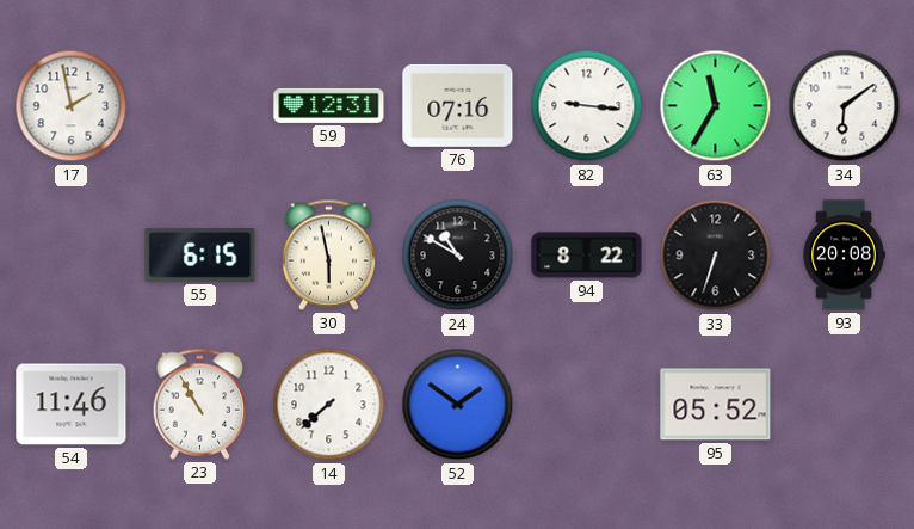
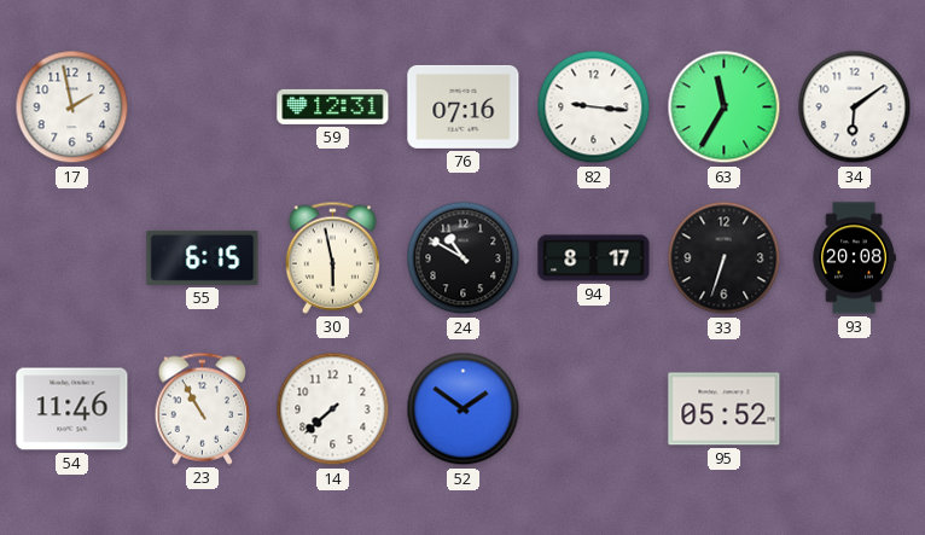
94: 8:22 -> 8:17 (594, 258)
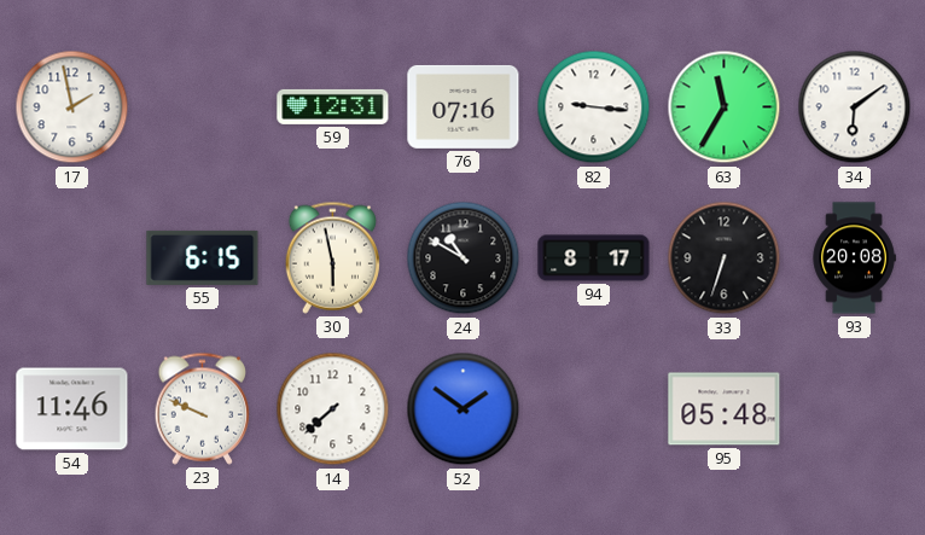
23: 10:55 -> 9:49 (202, 408)
95: 05:52 -> 05:48 (725, 409)
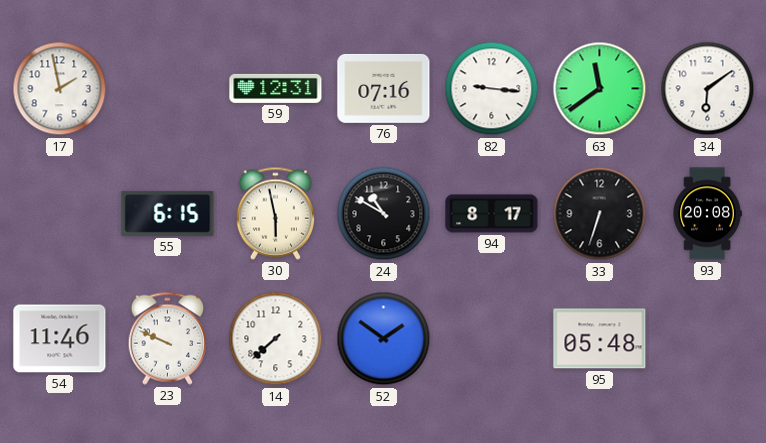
63: 11:35 -> 11:39 (600, 89)
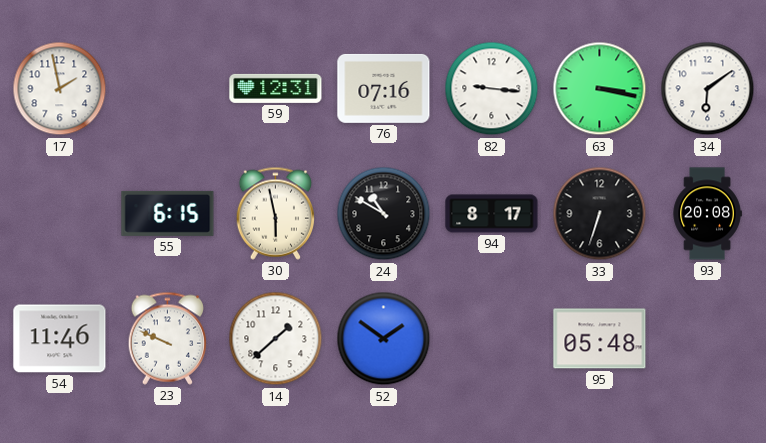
63: 11:39 -> 3:17 (600, 89)
14: 7:38 -> 1:38 (276, 339)
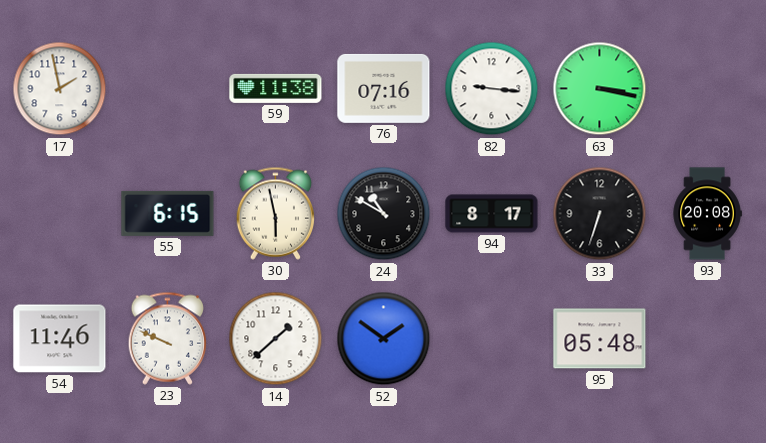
59: 12:31 -> 11:38 (276, 88)
34: 6:09 -> none (708, 89)
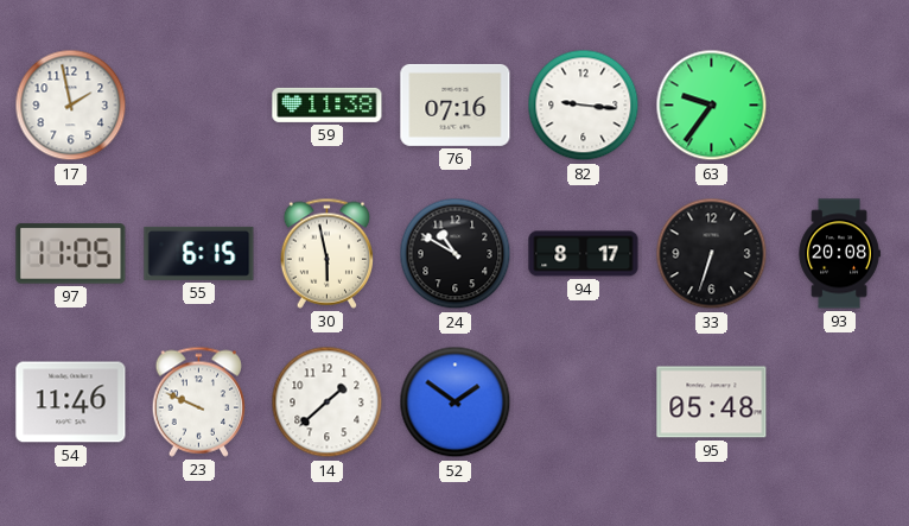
63: 3:17 -> 9:36 (712, 106)
97: none -> 11:05 (71, 254)
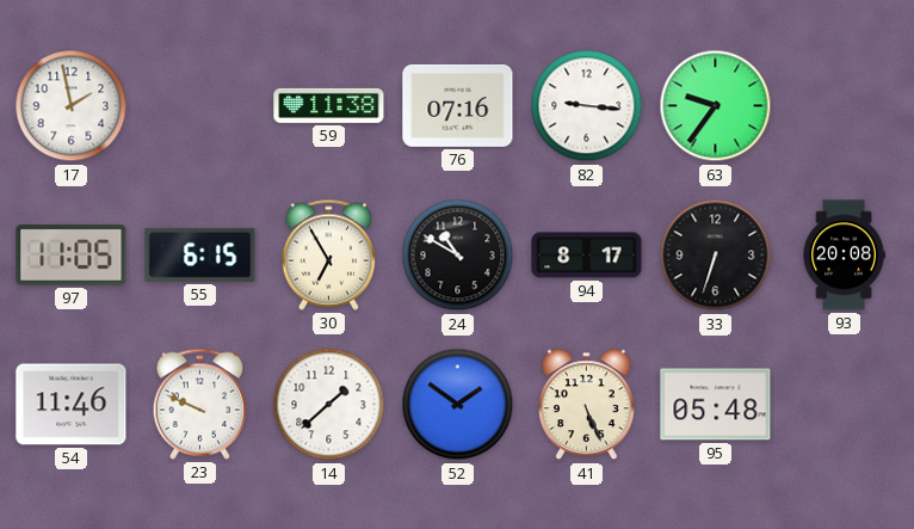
30: 5:58 -> 6:55 (328, 254)
41: none -> 5:26 (587, 405)
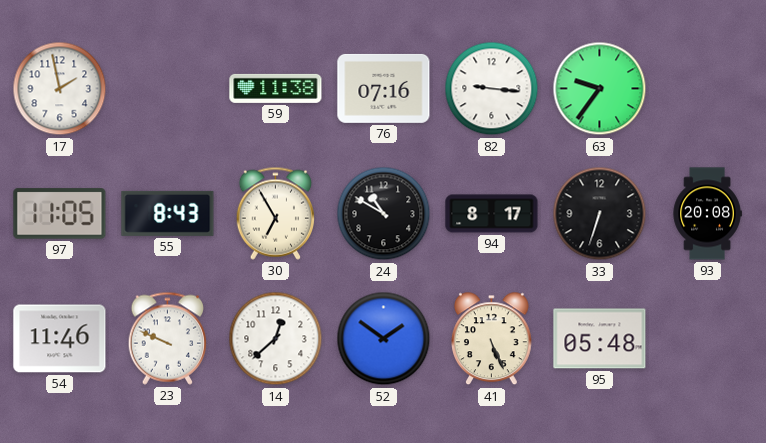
55: 6:15 -> 8:43 (168, 213)
14: 1:38 -> 12:38 (276, 339)
